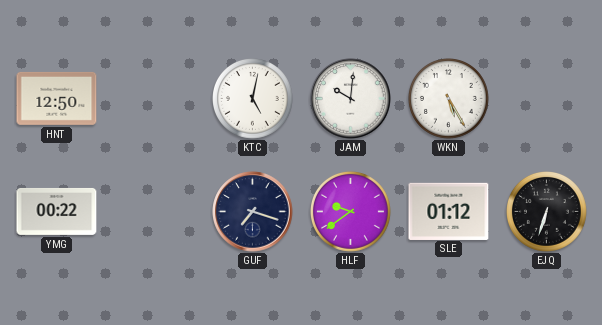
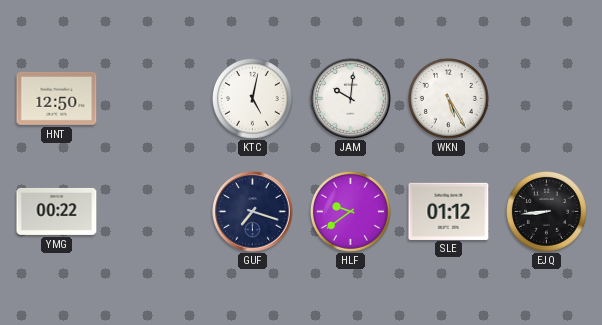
EJQ: 6:33 -> 8:44 (547, 212)
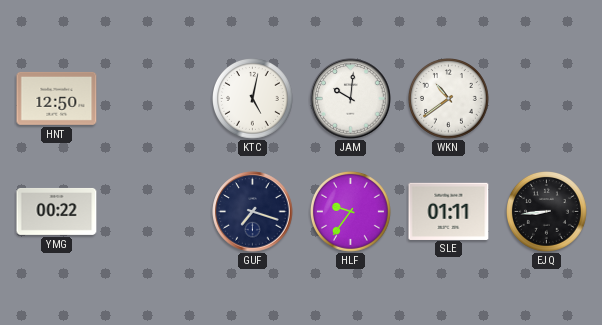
WKN: 5:25 -> 10:39 (449, 99)
HLF: 9:39 -> 9:36 (351, 212)
SLE: 01:12 -> 01:11 (449, 211)
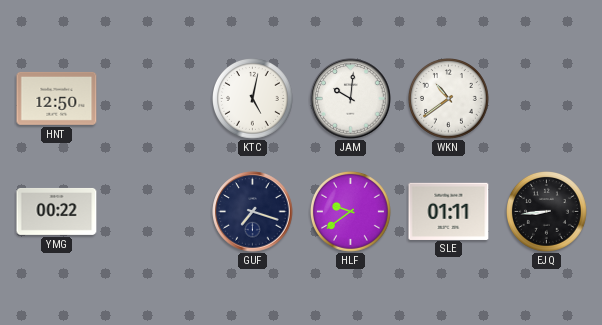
HLF: 9:36 -> 9:39 (351, 212)
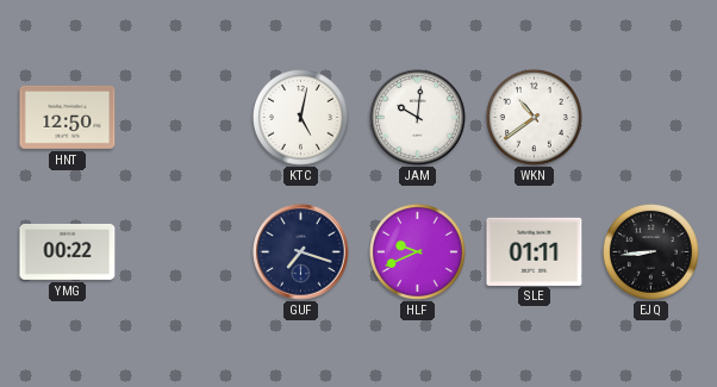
HLF: 9:39 -> 9:41 (418, 252)
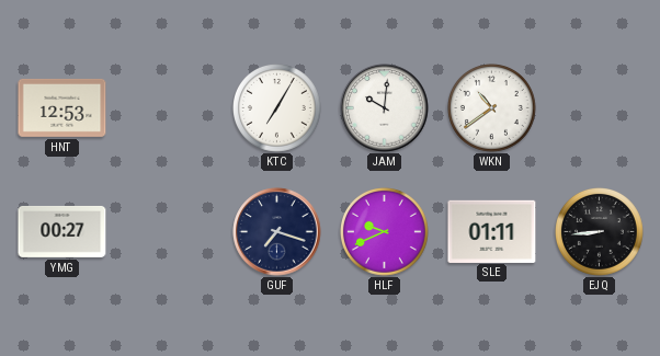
HNT: 12:50 -> 12:53 (62, 107)
KTC: 5:02 -> 7:05 (277, 108)
YMG: 00:22 -> 00:27 (62, 231)
